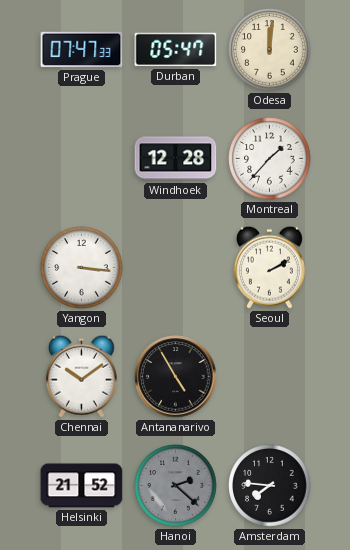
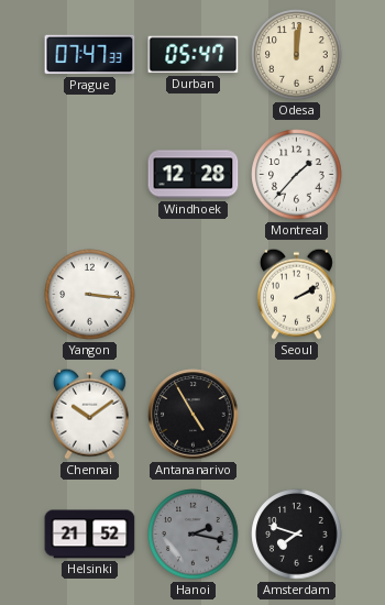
Hanoi: 2:22 -> 2:17 (194, 535)
Amsterdam: 7:46 -> 7:48 (297, 535)
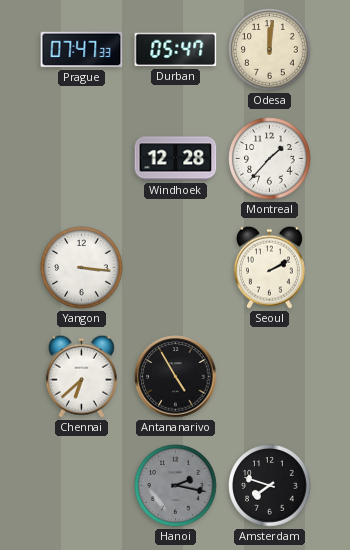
Chennai: 10:09 -> 6:38 (81, 376)
Helsinki: 21:52 -> none (90, 535)
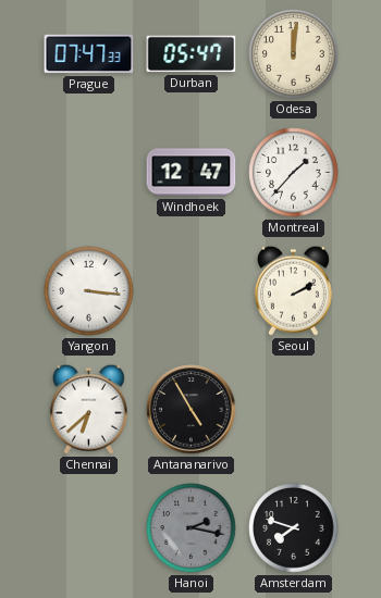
Windhoek: 12:28 -> 12:47 (192, 173)
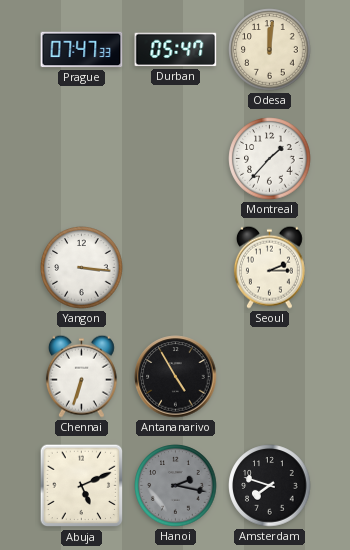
Windhoek: 12:47 -> none (192, 173)
Seoul: 2:10 -> 2:15 (269, 267)
Chennai: 6:38 -> 6:33 (81, 376)
Abuja: none -> 5:11 (82, 486)
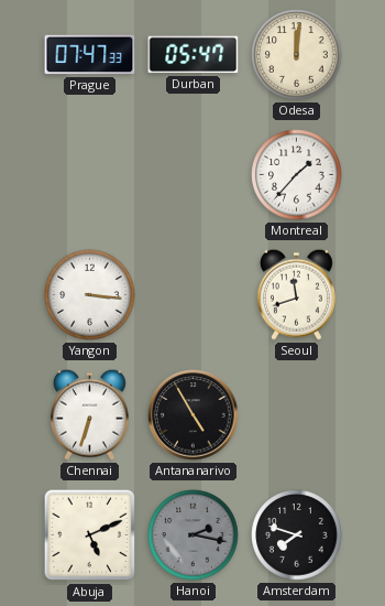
Seoul: 2:15 -> 11:42 (296, 294)
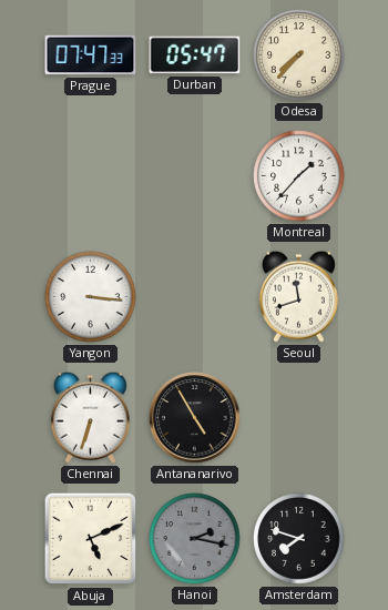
Odesa: 12:01 -> 7:37 (299, 55)
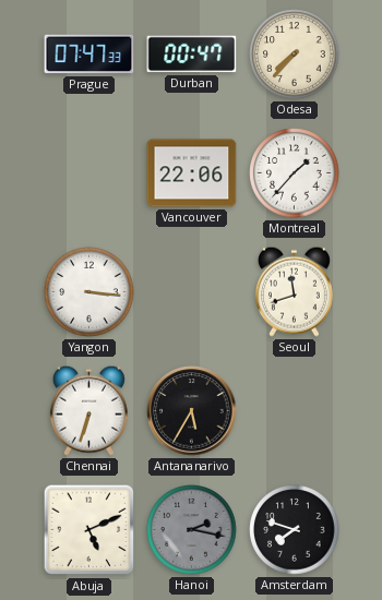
Durban: 05:47 -> 00:47 (192, 55)
Vancouver: none -> 22:06 (192, 173)
Antananarivo: 4:55 -> 5:35 (192, 411)
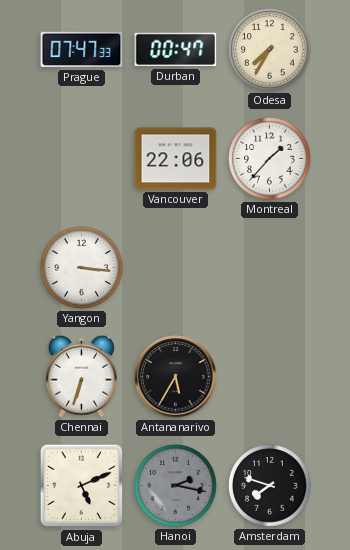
Odesa: 7:37 -> 7:35 (270, 50)
Seoul: 11:42 -> none (294, 291)
